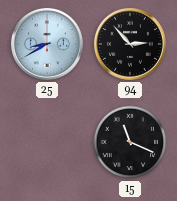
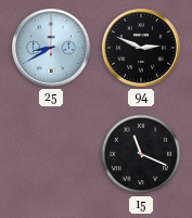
94: 2:53 -> 2:49 (141, 48)
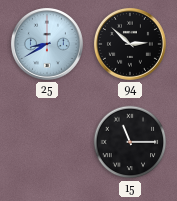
94: 2:49 -> 2:52 (130, 44)
15: 11:19 -> 11:15 (130, 142)
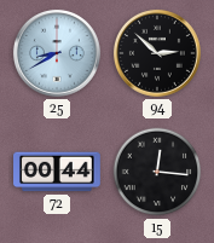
72: none -> 00:44 (58, 172)
15: 11:15 -> 12:16 (157, 172)
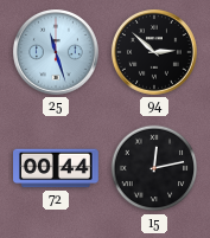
25: 8:40 -> 11:27 (56, 52)
15: 12:16 -> 12:13 (154, 168)
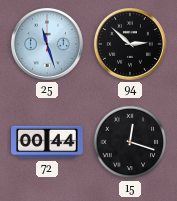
15: 12:13 -> 12:18 (130, 142)
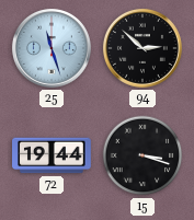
72: 00:44 -> 19:44 (53, 155)
15: 12:18 -> 3:18 (142, 155)
